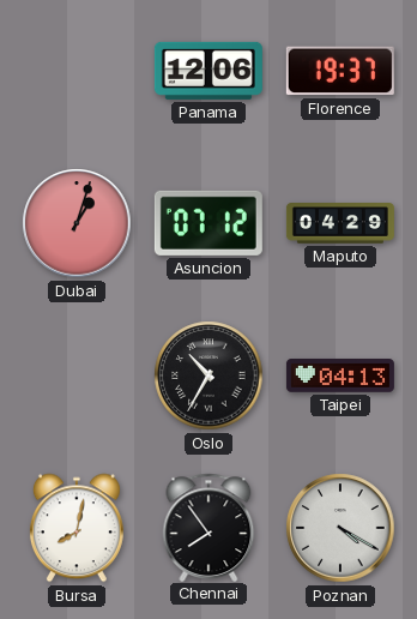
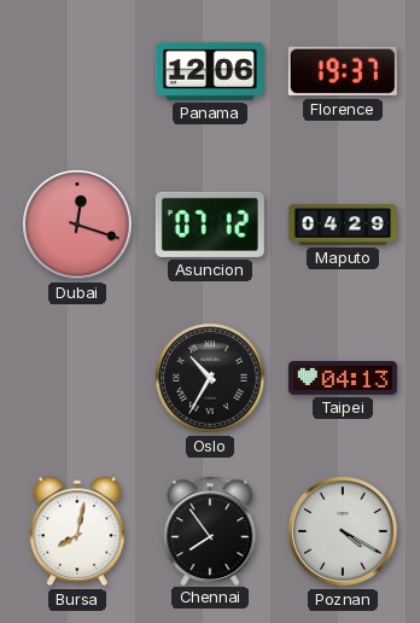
Dubai: 1:03 -> 12:18 (77, 225)
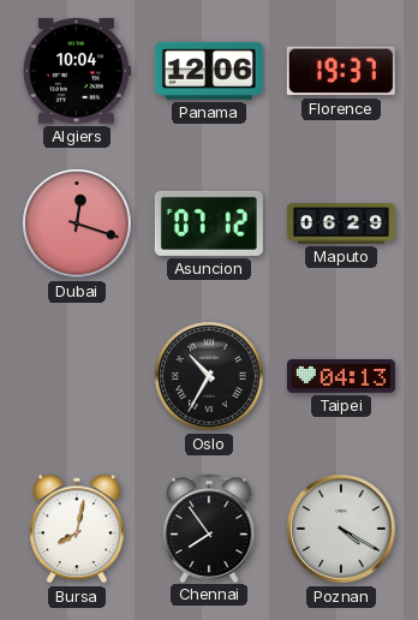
Algiers: none -> 10:04 (77, 71)
Maputo: 04:29 -> 06:29 (341, 223)
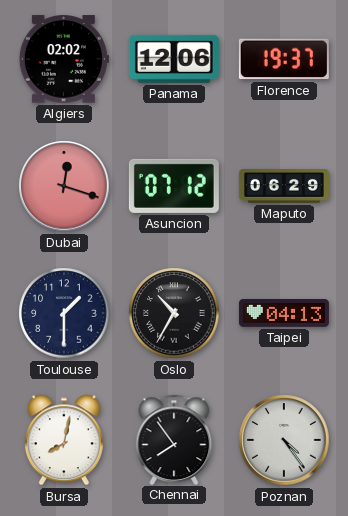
Algiers: 10:04 -> 02:02 (64, 59)
Toulouse: none -> 1:30 (64, 313)
Poznan: 4:20 -> 4:24 (284, 440)
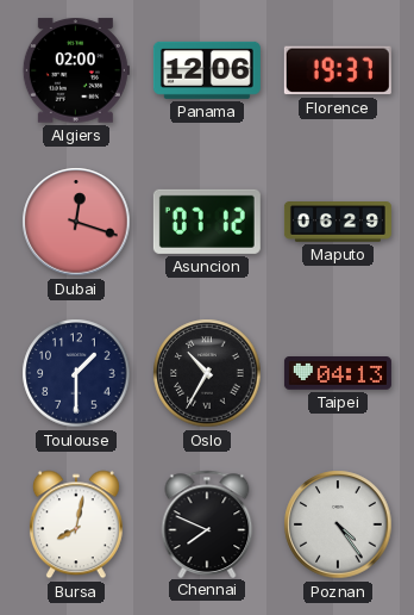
Algiers: 02:02 -> 02:00 (76, 70)
Chennai: 7:54 -> 7:49 (207, 523)
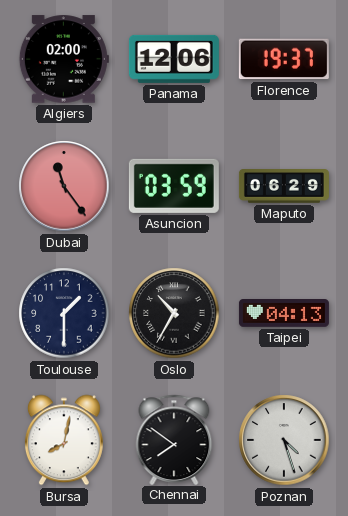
Dubai: 12:18 -> 11:24 (64, 186)
Asuncion: 07:12 -> 03:59 (174, 186)
Chennai: 7:49 -> 7:51 (174, 439)
Poznan: 4:24 -> 4:27 (284, 440)
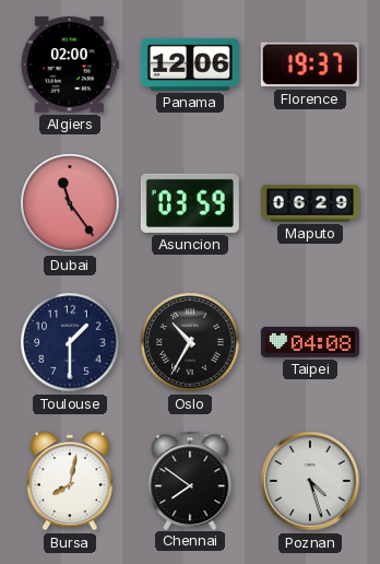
Taipei: 04:13 -> 04:08 (310, 342)
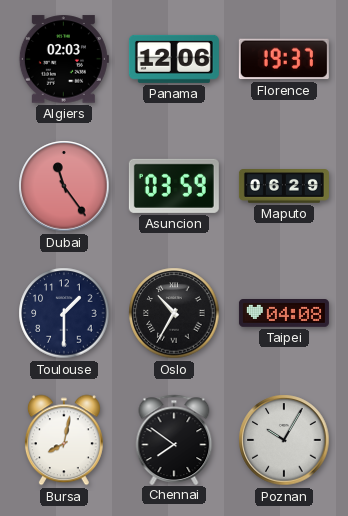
Algiers: 02:00 -> 02:03 (64, 59)
Poznan: 4:27 -> 10:05 (284, 440)
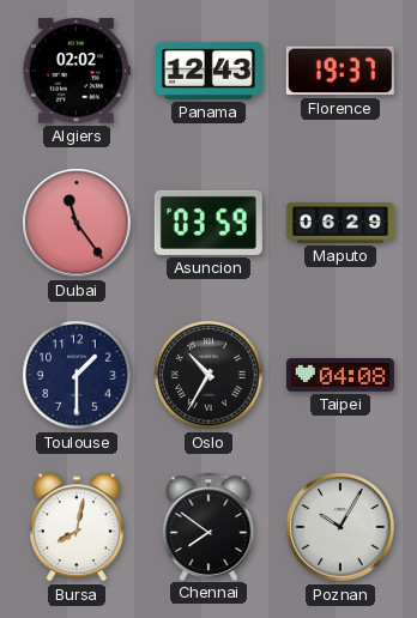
Algiers: 02:03 -> 02:02 (77, 71)
Panama: 12:06 -> 12:43 (208, 71)
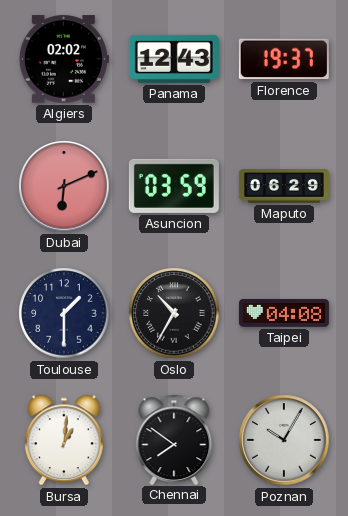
Dubai: 11:24 -> 6:11 (64, 186)
Bursa: 8:02 -> 1:01 (64, 440)
